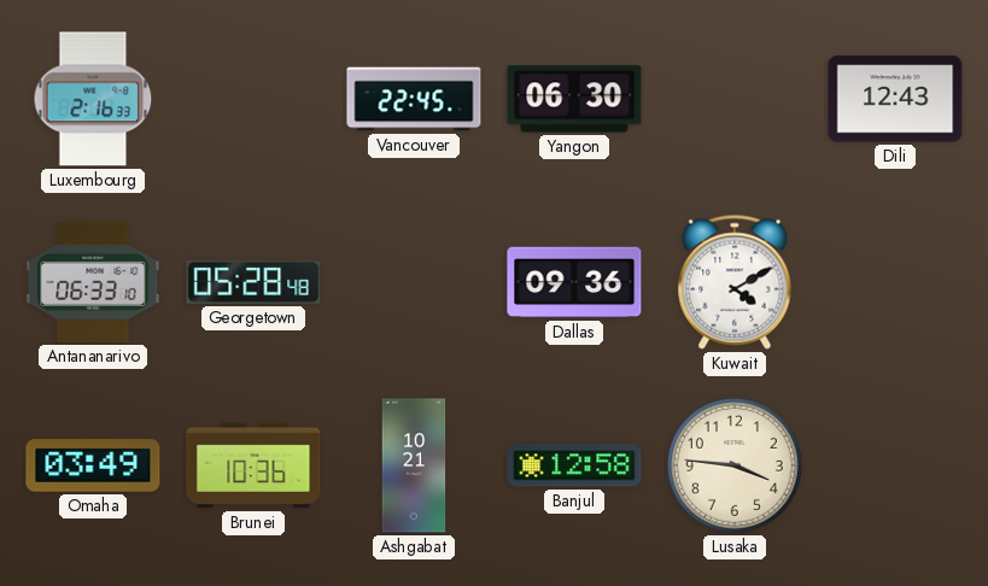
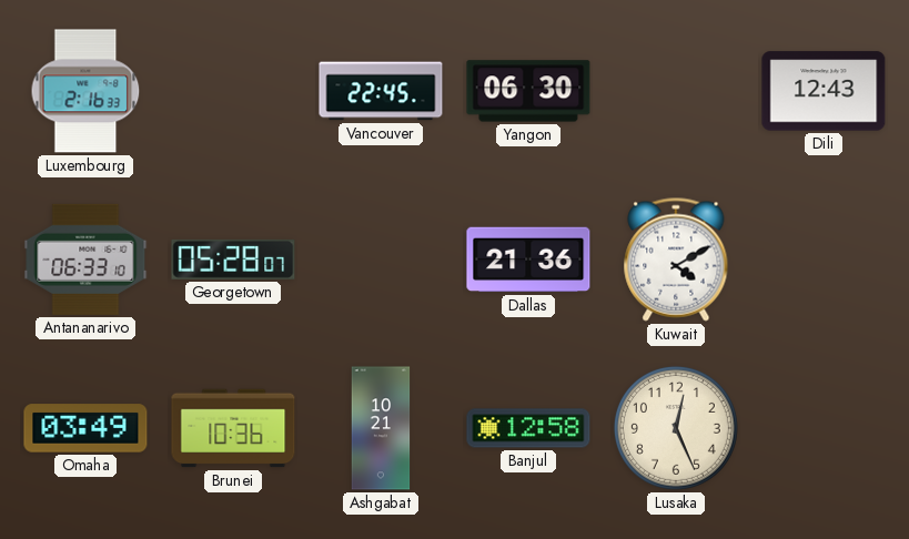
Georgetown: 05:28:48 -> 05:28:07 (233, 260)
Dallas: 09:36 -> 21:36 (528, 260)
Lusaka: 3:46 -> 12:26 (676, 428)
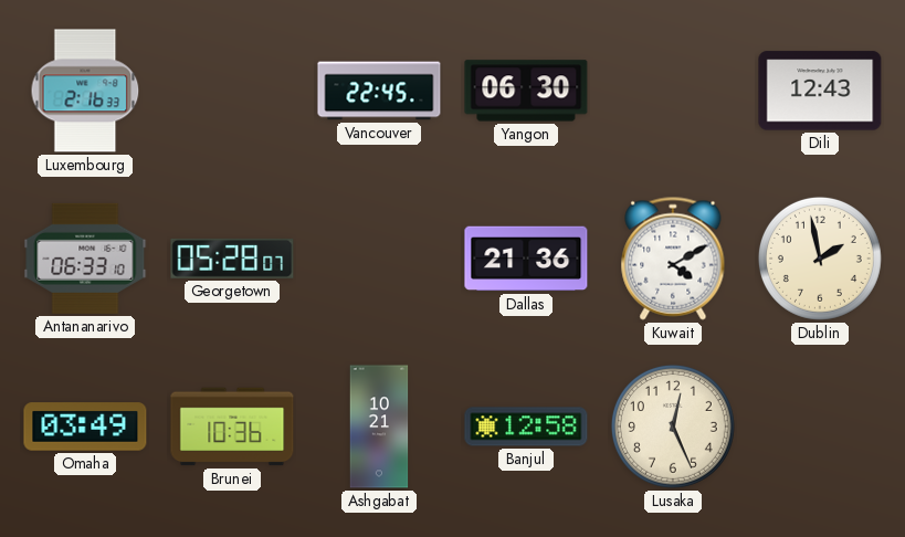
Dublin: none -> 1:58 (820, 259)
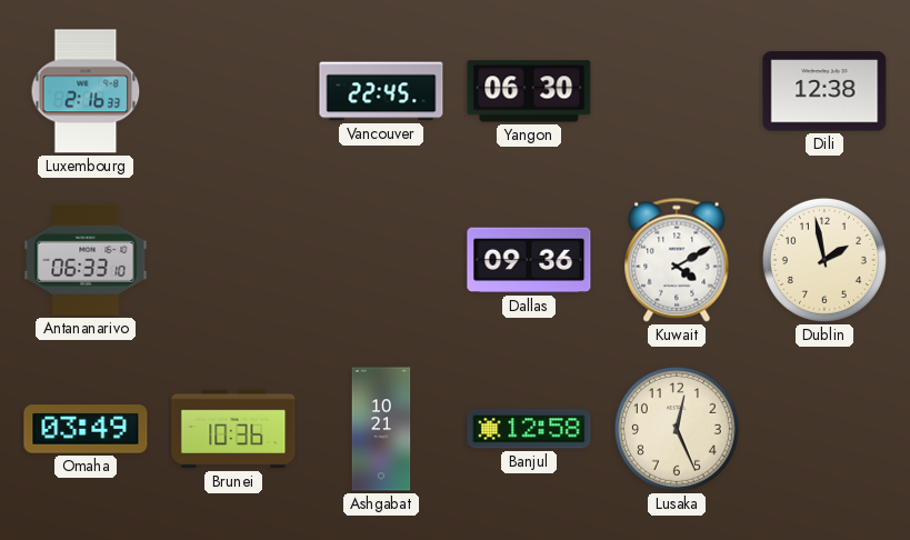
Dili: 12:43 -> 12:38 (824, 91)
Georgetown: 05:28 -> none (232, 259)
Dallas: 21:36 -> 09:36 (529, 260)
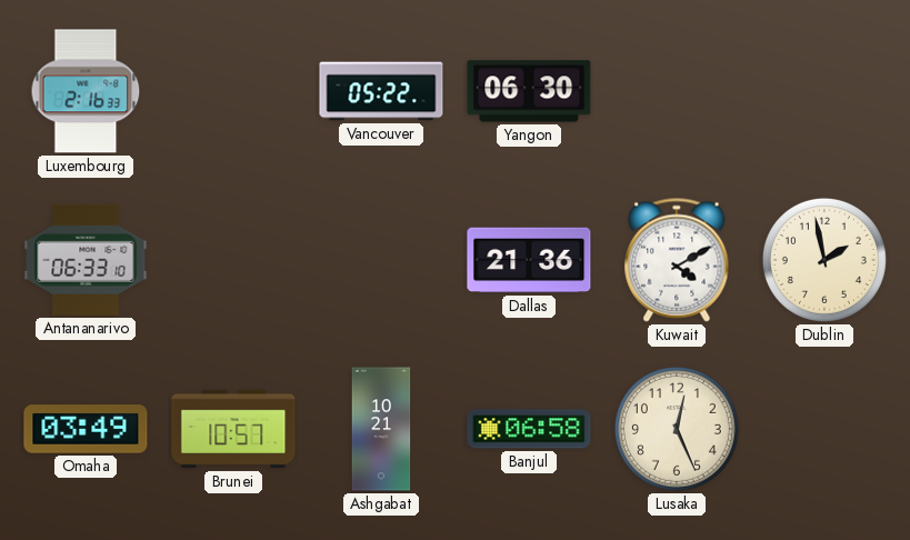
Vancouver: 22:45 -> 05:22 (381, 91)
Dili: 12:38 -> none (824, 91)
Dallas: 09:36 -> 21:36 (529, 260)
Brunei: 10:36 -> 10:57 (233, 429)
Banjul: 12:58 -> 06:58 (529, 429)
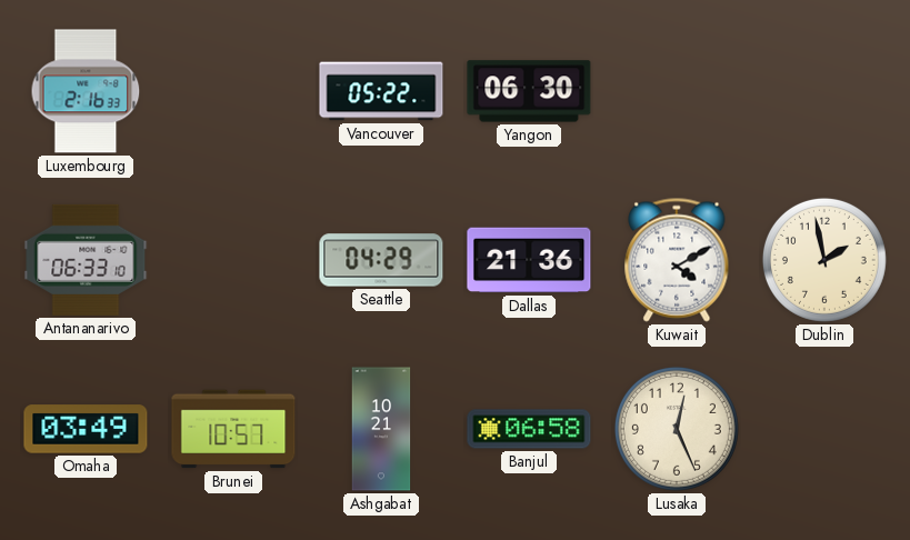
Seattle: none -> 04:29 (381, 260)
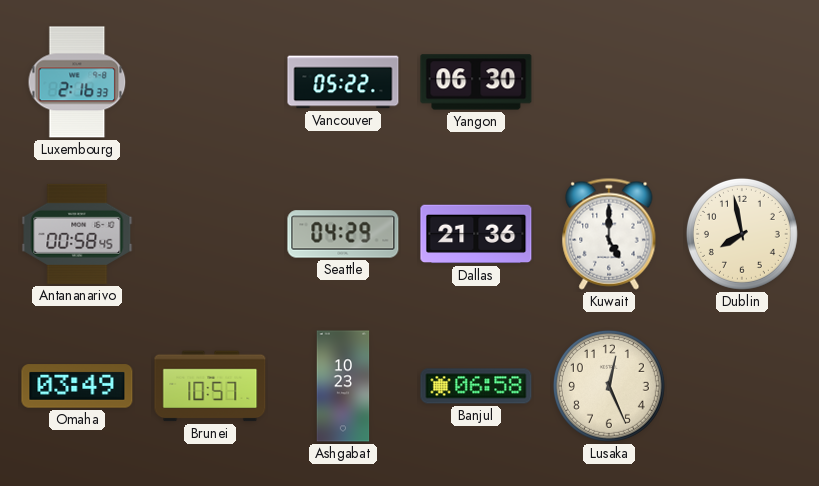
Antananarivo: 06:33 -> 00:58 (77, 234)
Kuwait: 4:10 -> 5:00 (609, 234)
Dublin: 1:58 -> 7:58 (742, 234)
Ashgabat: 10:21 -> 10:23 (343, 386)
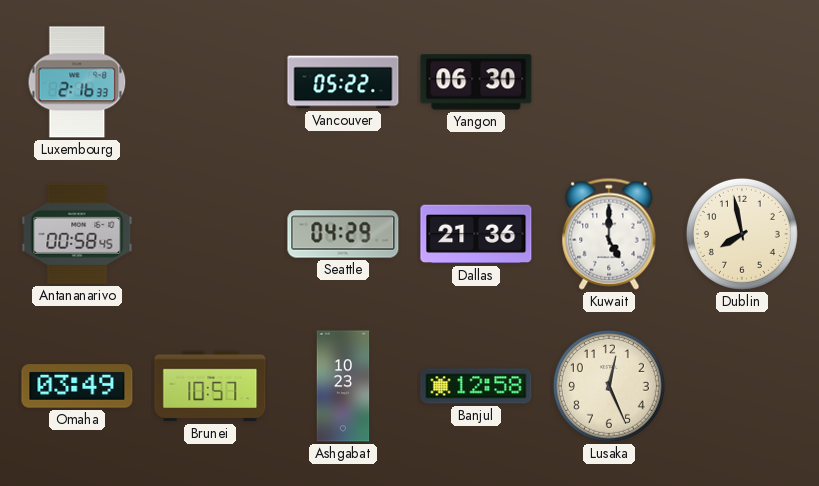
Banjul: 06:58 -> 12:58 (476, 386)
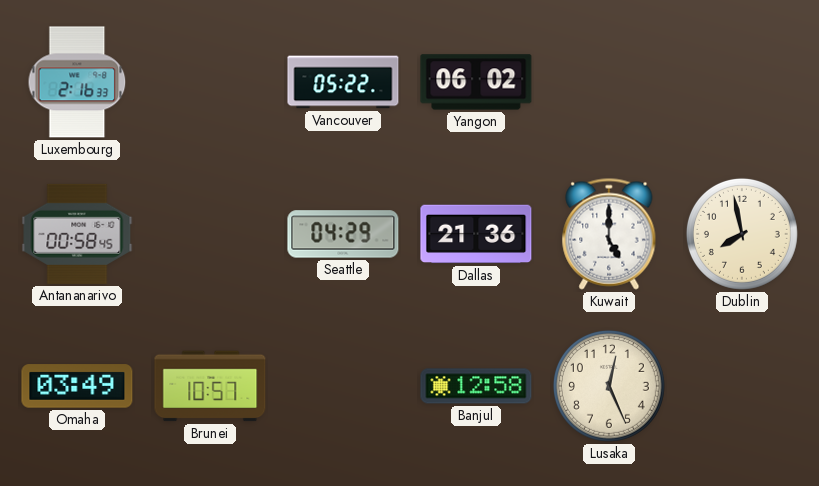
Yangon: 06:30 -> 06:02 (476, 82)
Ashgabat: 10:23 -> none (343, 386)
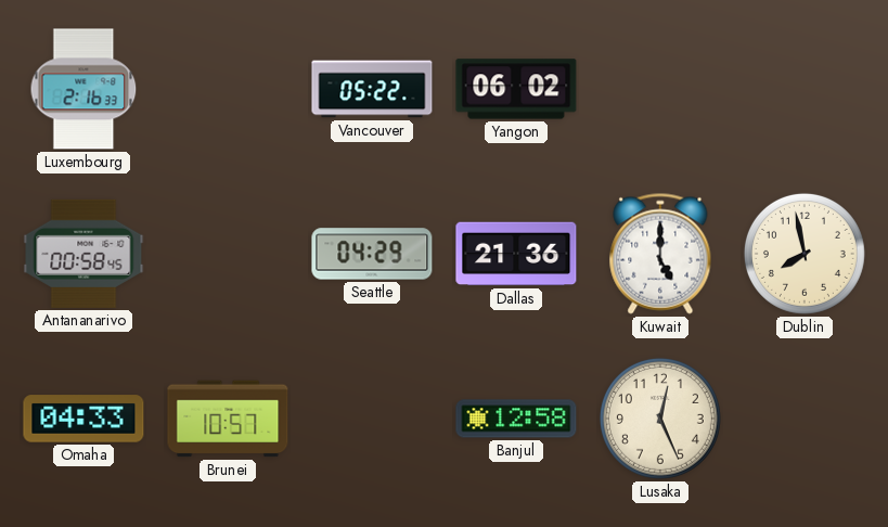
Omaha: 03:49 -> 04:33 (83, 419)
